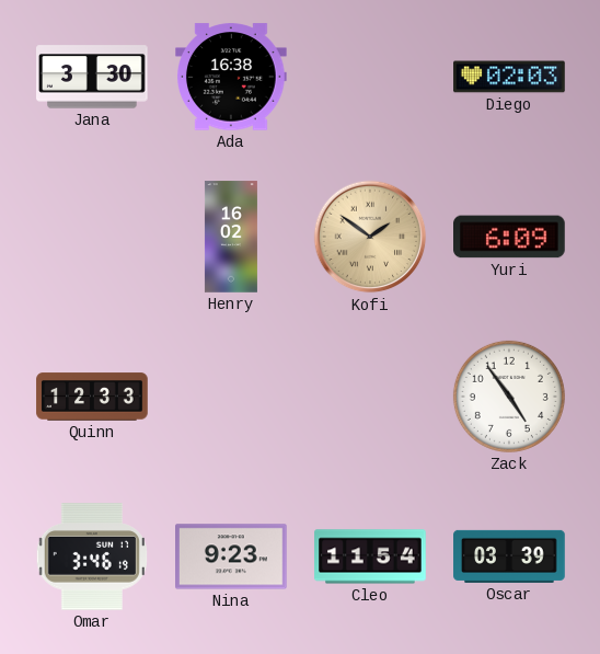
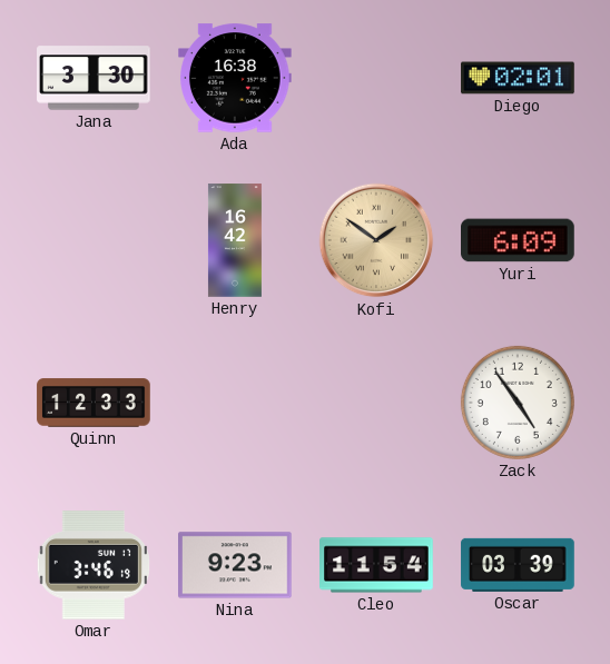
Diego: 02:03 -> 02:01 (518, 78)
Henry: 16:02 -> 16:42 (235, 240)
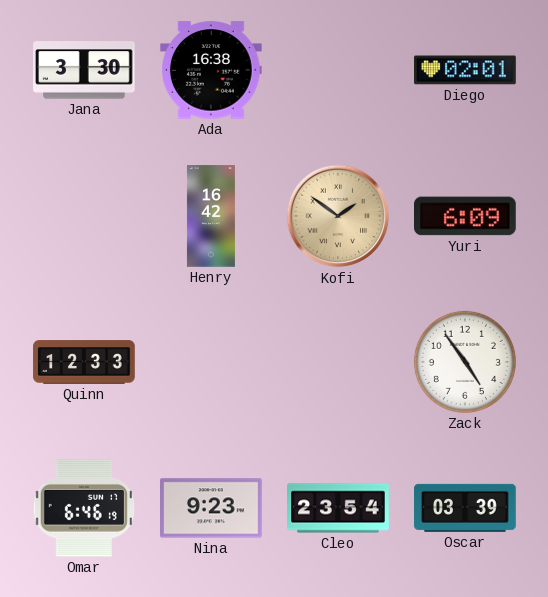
Omar: 3:46 -> 6:46 (84, 508)
Cleo: 11:54 -> 23:54 (338, 508)
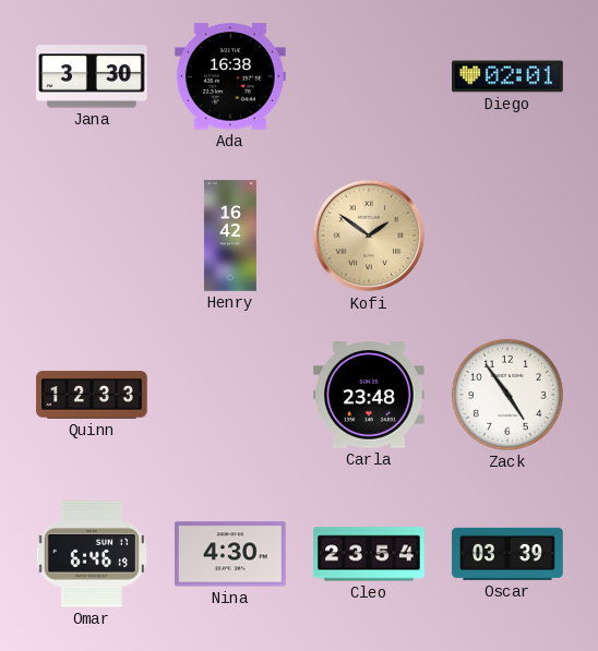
Yuri: 6:09 -> none (465, 216)
Carla: none -> 23:48 (370, 395)
Nina: 9:23 -> 4:30 (231, 554)
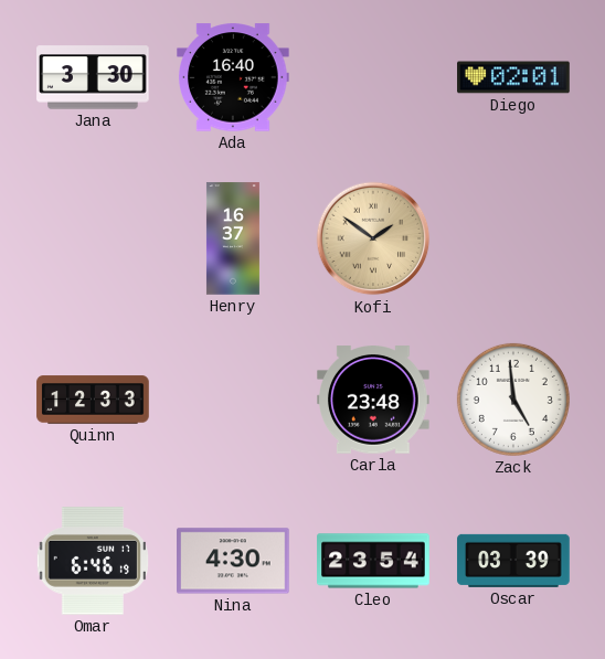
Ada: 16:38 -> 16:40 (234, 77)
Henry: 16:42 -> 16:37 (233, 238)
Zack: 4:54 -> 4:59 (513, 400)
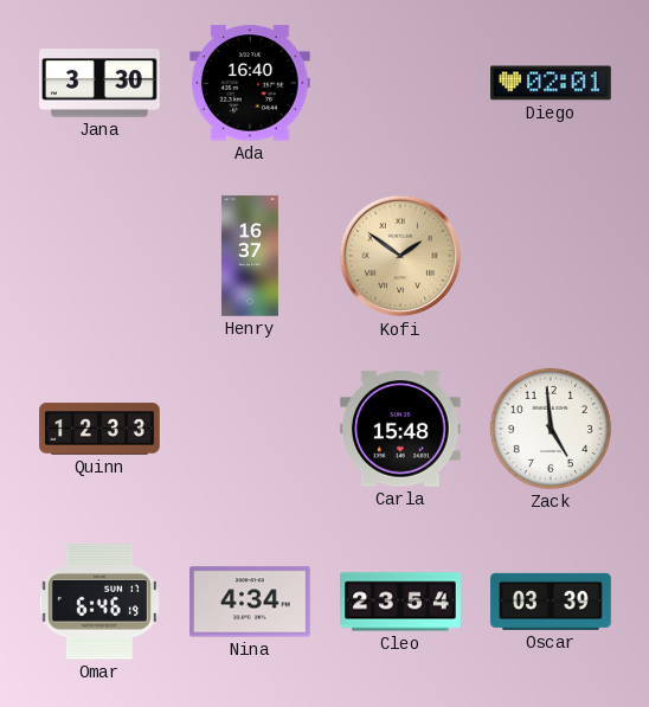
Carla: 23:48 -> 15:48 (401, 429)
Nina: 4:30 -> 4:34 (251, 602)
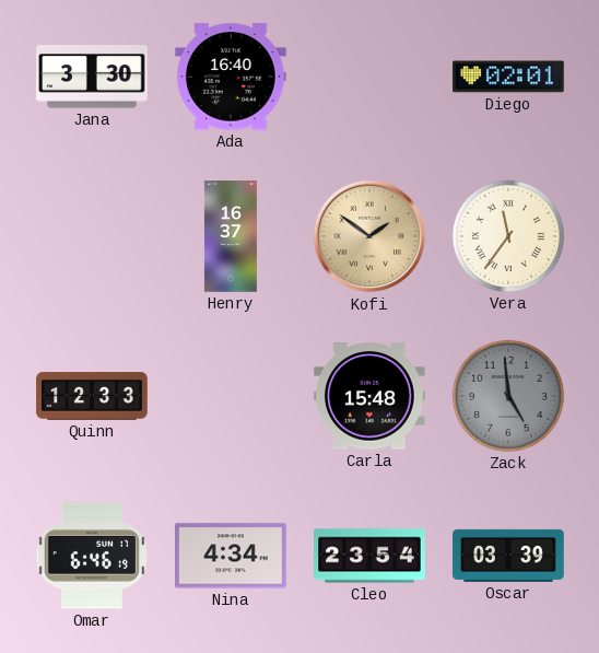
Vera: none -> 11:36 (508, 236)
Zack dial: white -> grey (508, 396)
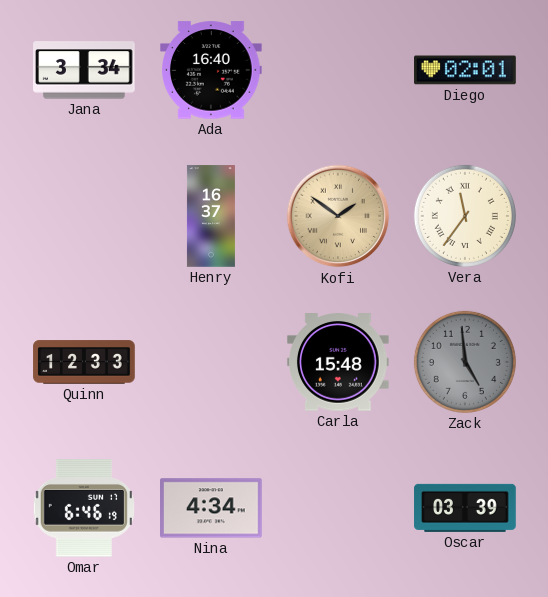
Jana: 3:30 -> 3:34 (84, 70)
Cleo: 23:54 -> none (369, 556)
